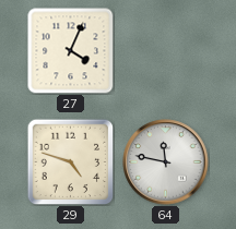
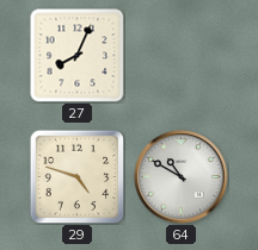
27: 4:04 -> 8:04 (78, 56)
64: 11:47 -> 10:50 (182, 177)
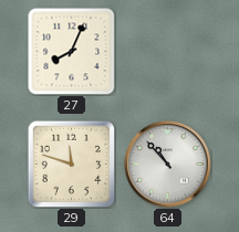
29: 4:48 -> 11:48 (71, 164)
64: 10:50 -> 10:53 (168, 165)
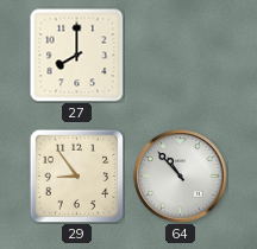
27: 8:04 -> 8:00 (77, 56)
29: 11:48 -> 8:54 (76, 175)
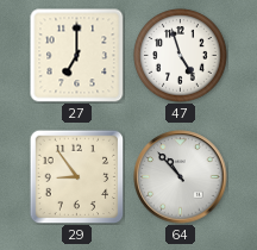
27: 8:00 -> 7:00 (77, 56)
47: none -> 4:57 (181, 56)
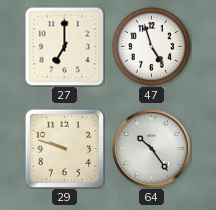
29: 8:54 -> 9:48 (64, 148)
64: 10:53 -> 10:24 (152, 149)
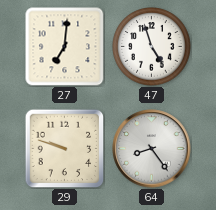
27: 7:00 -> 7:01 (65, 47)
64: 10:24 -> 8:24 (152, 149)
